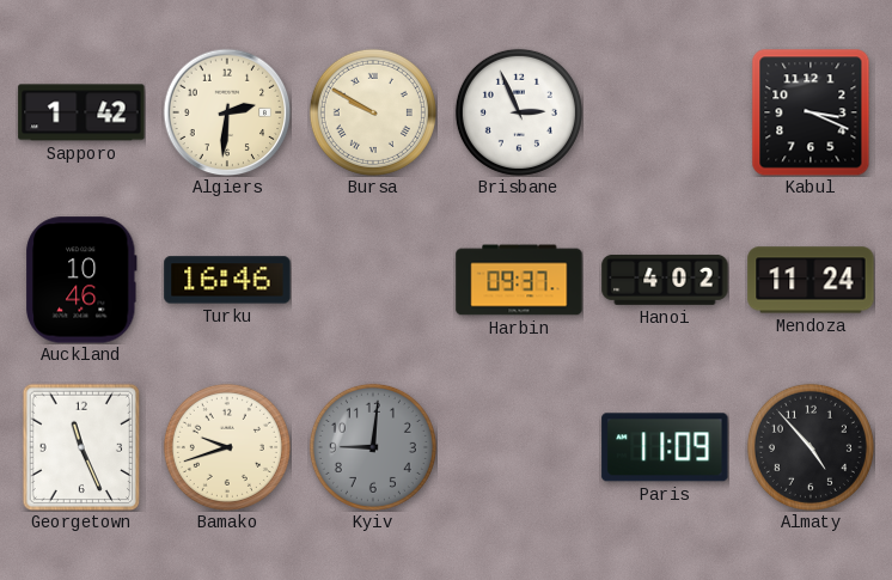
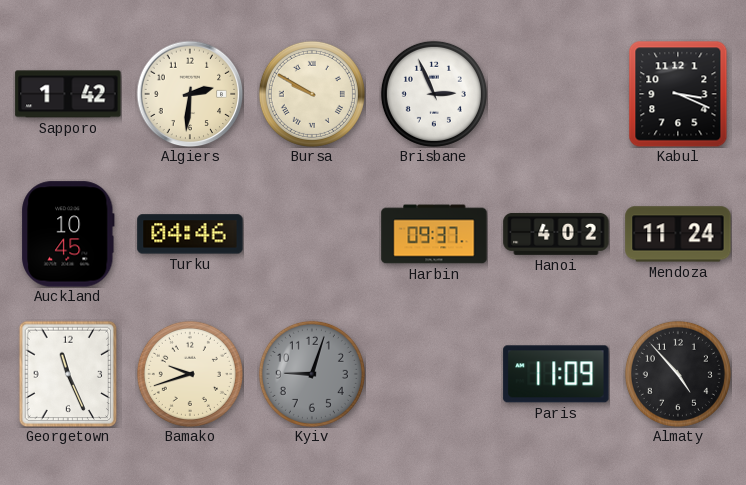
Auckland: 10:46 -> 10:45 (69, 234)
Turku: 16:46 -> 04:46 (190, 234)
Kyiv: 9:01 -> 9:03 (312, 374)
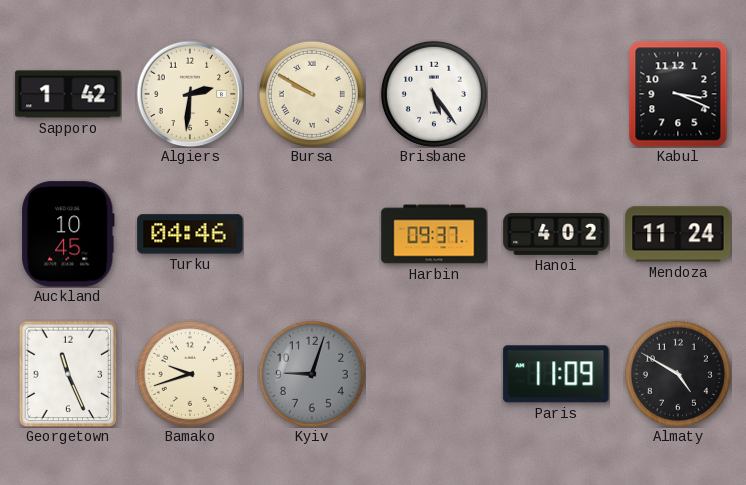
Brisbane: 2:56 -> 5:24 (434, 94)
Almaty: 4:53 -> 4:50 (678, 374)
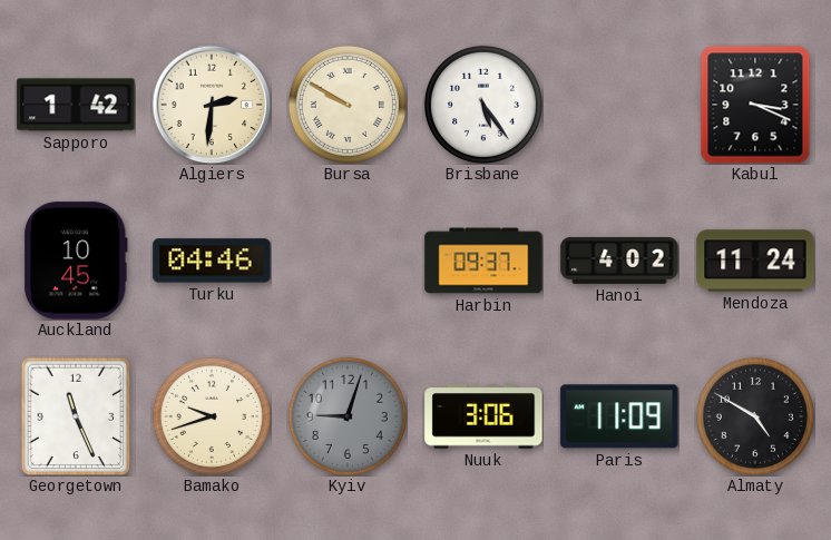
Nuuk: none -> 3:06 (483, 416)
